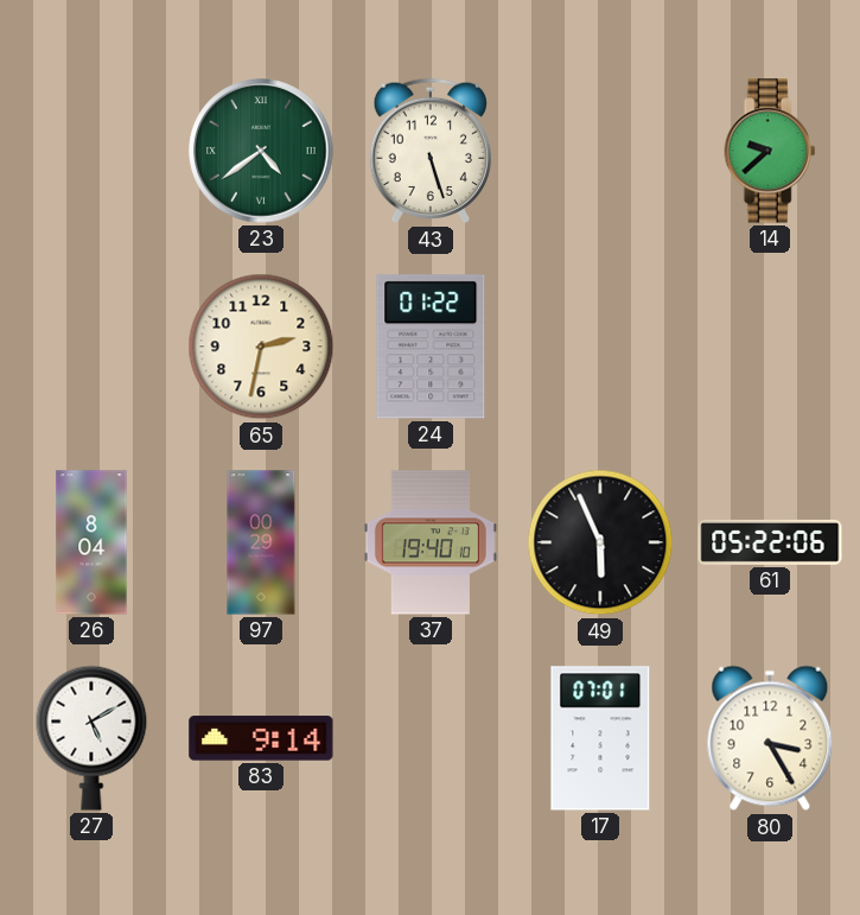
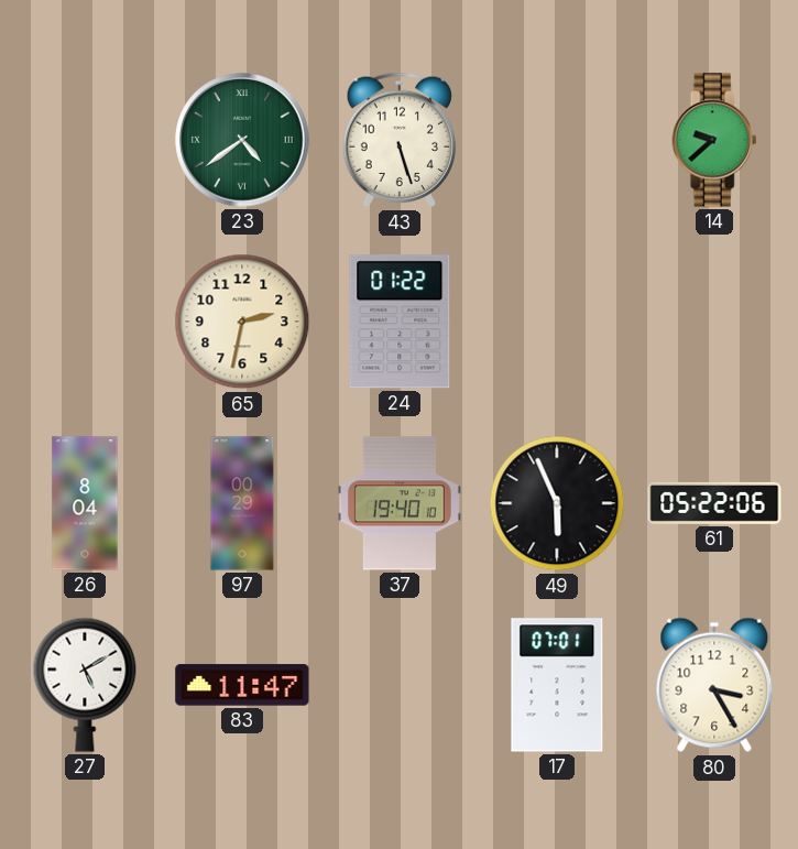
83: 9:14 -> 11:47 (242, 685)
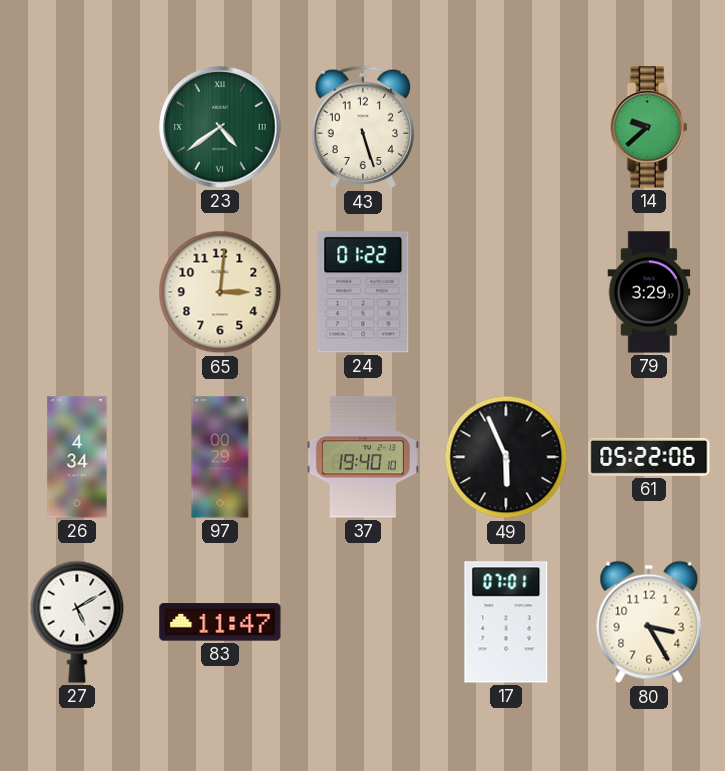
65: 2:32 -> 3:01 (220, 292)
79: none -> 3:29 (649, 292)
26: 8:04 -> 4:34 (77, 457)
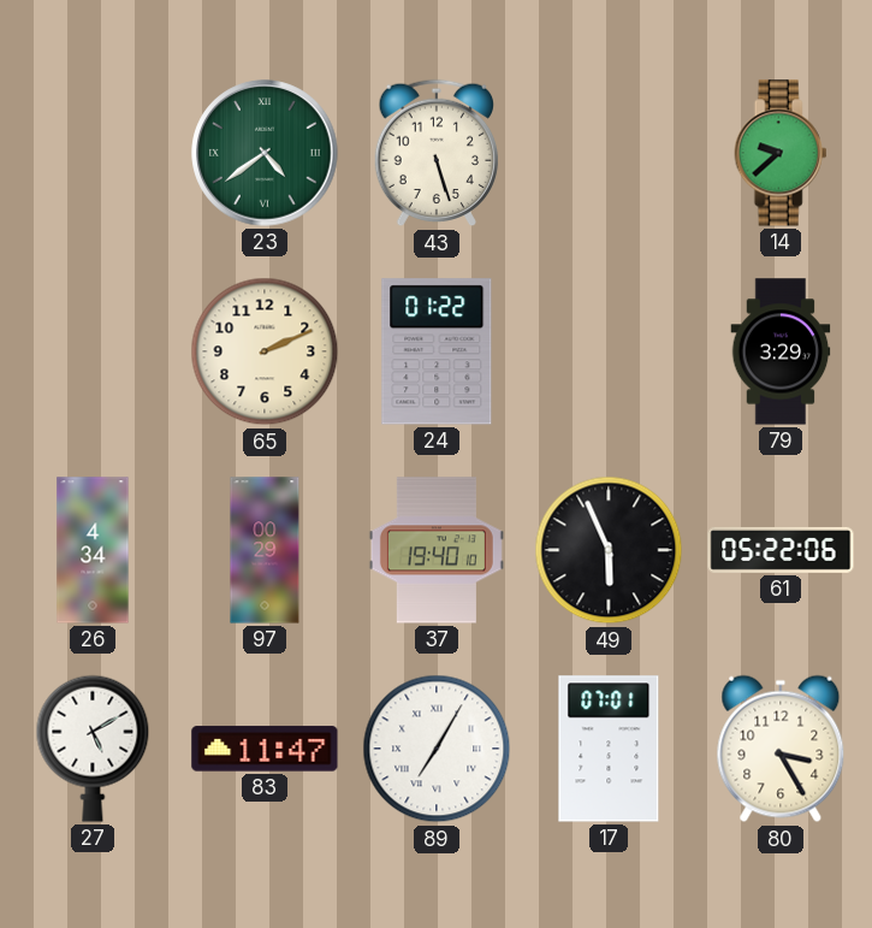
65: 3:01 -> 2:11 (265, 351)
89: none -> 7:05 (437, 749)
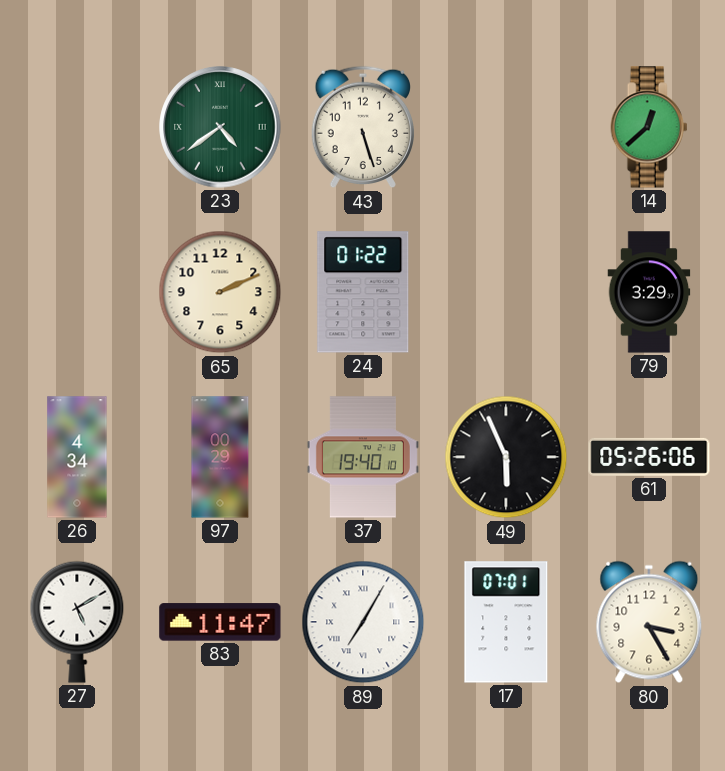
14: 9:38 -> 12:38 (649, 127)
61: 05:22 -> 05:26 (649, 457)
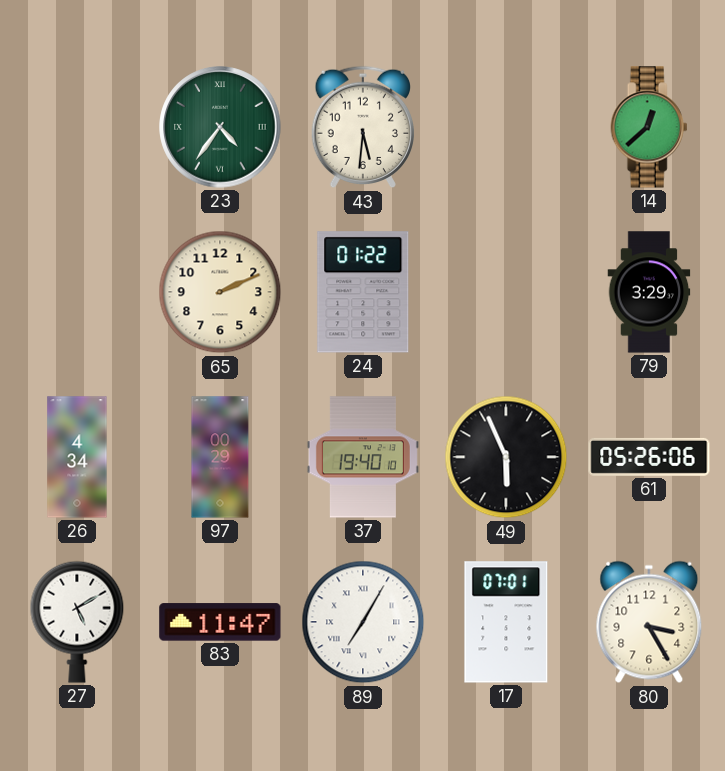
23: 4:39 -> 4:36 (220, 127)
43: 5:27 -> 5:31 (362, 127)
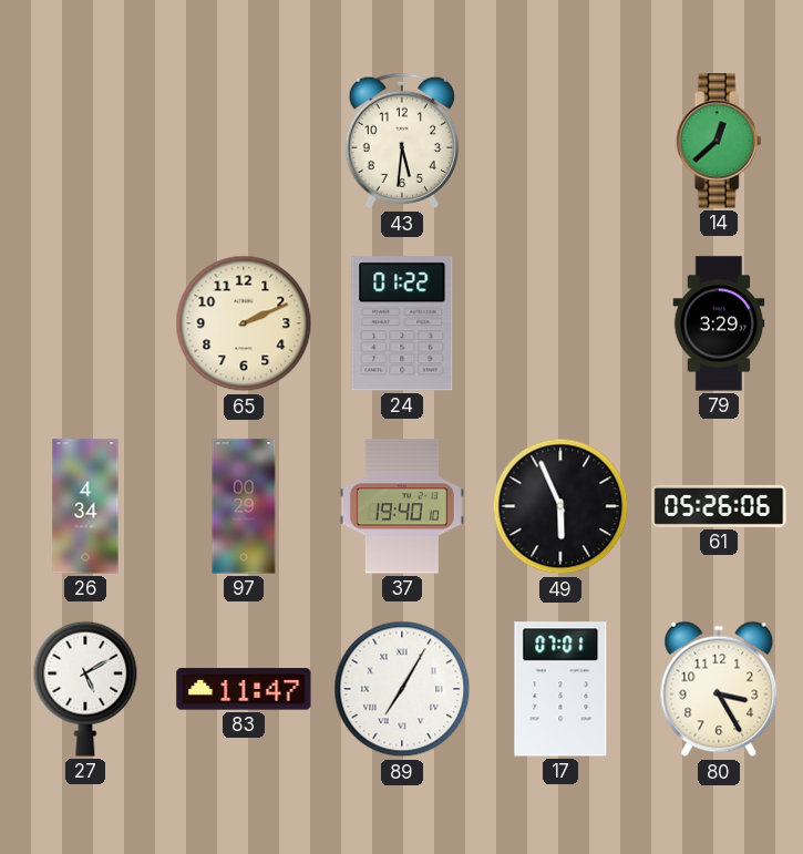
23: 4:36 -> none (220, 127)
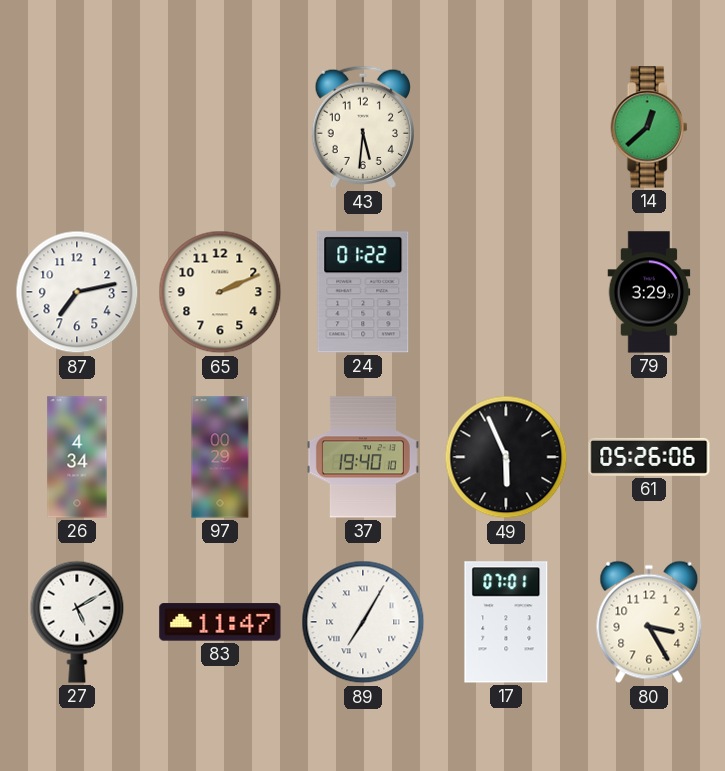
87: none -> 7:13 (77, 292)
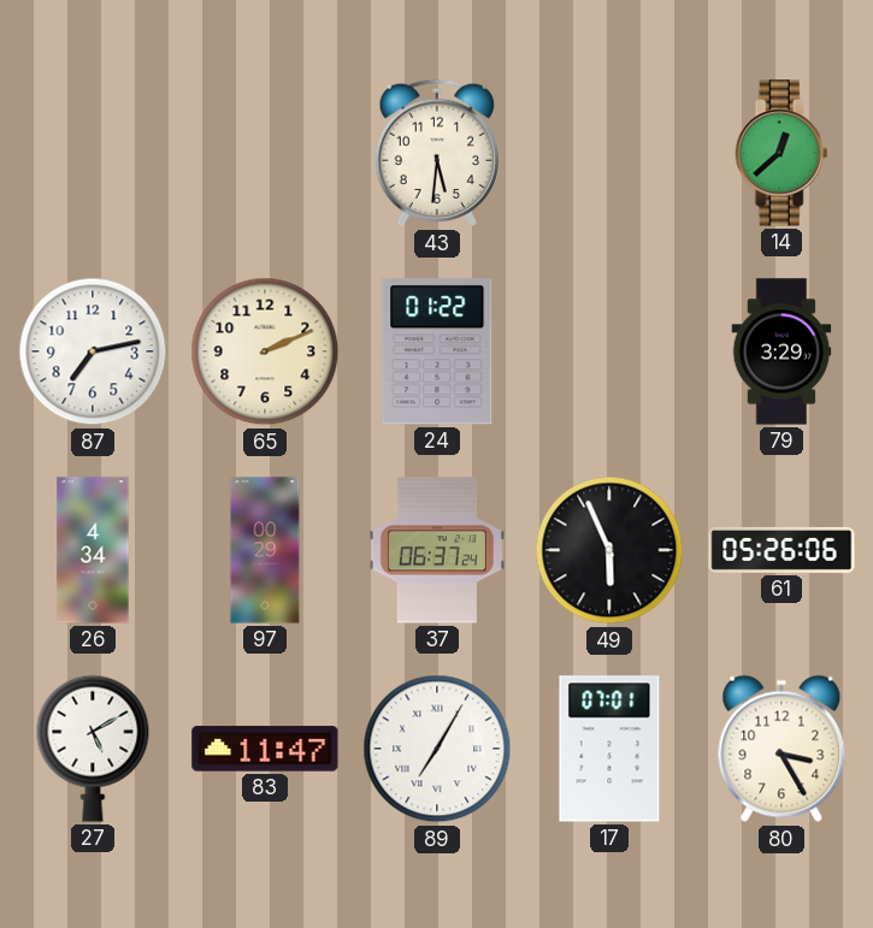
37: 19:40 -> 06:37 (437, 550)
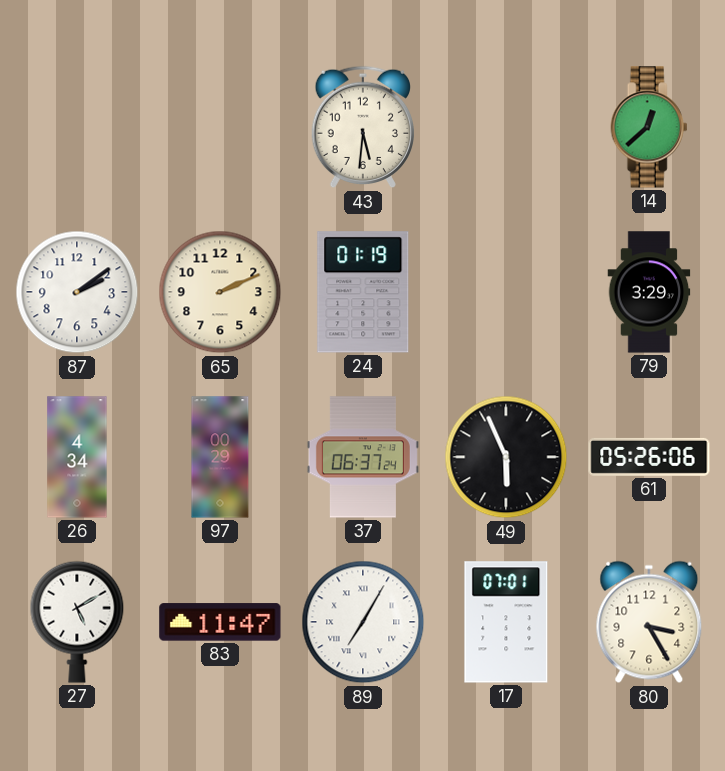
87: 7:13 -> 2:09 (77, 292)
24: 01:22 -> 01:19 (363, 292)
